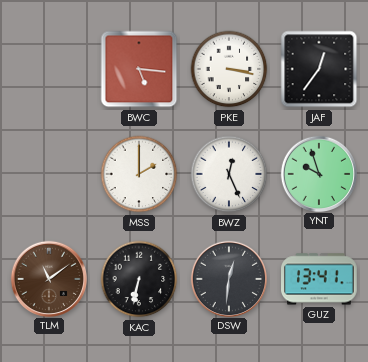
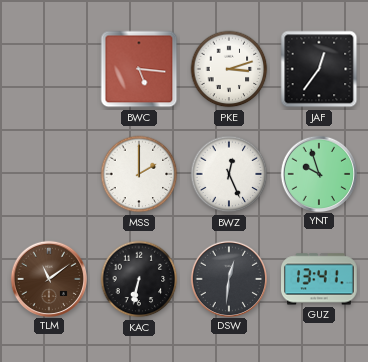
PKE: 3:17 -> 3:12 (229, 69)
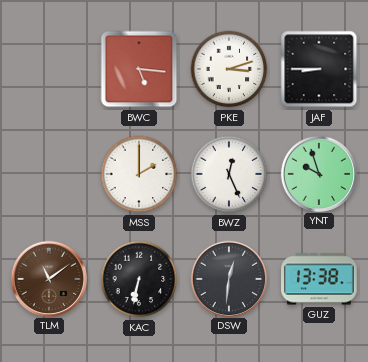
JAF: 12:36 -> 8:45 (319, 69)
GUZ: 13:41 -> 13:38 (320, 279)
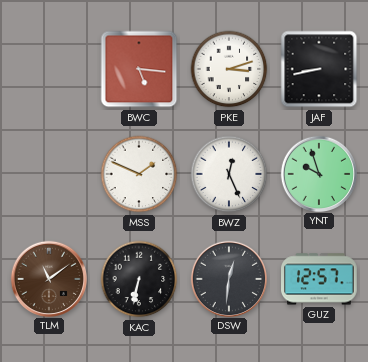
JAF: 8:45 -> 8:43 (319, 69)
MSS: 2:00 -> 1:49 (139, 174)
GUZ: 13:38 -> 12:57 (320, 279)
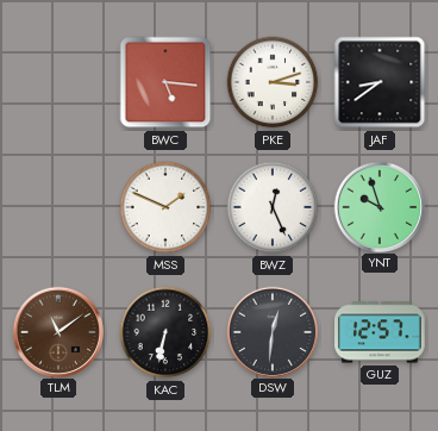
JAF: 8:43 -> 8:39 (380, 82)
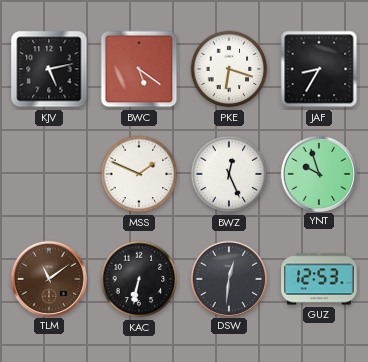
KJV: none -> 5:13 (49, 69)
BWC: 5:16 -> 5:21 (139, 69)
PKE: 3:12 -> 6:18 (229, 69)
JAF: 8:39 -> 8:35 (319, 69)
GUZ: 12:57 -> 12:53 (320, 279)
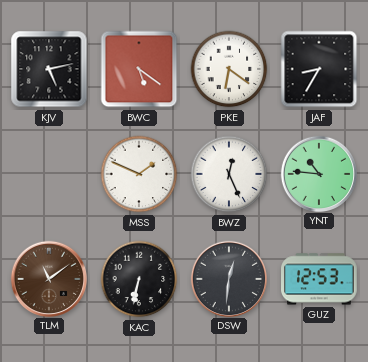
PKE: 6:18 -> 6:21 (229, 69)
YNT: 9:57 -> 10:46 (318, 173)
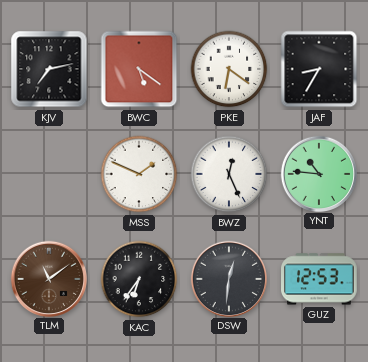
KJV: 5:13 -> 7:13 (49, 69)
KAC: 6:32 -> 6:36 (139, 279)
